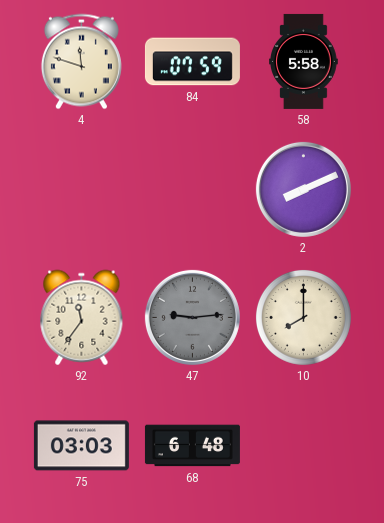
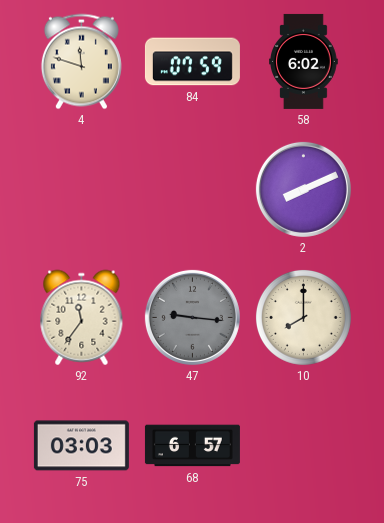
58: 5:58 -> 6:02 (304, 61)
47: 9:14 -> 9:16 (192, 317)
68: 6:48 -> 6:57 (192, 446)
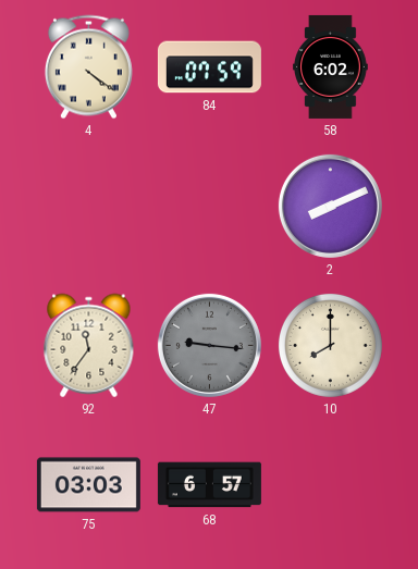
4: 11:48 -> 4:21 (88, 67)
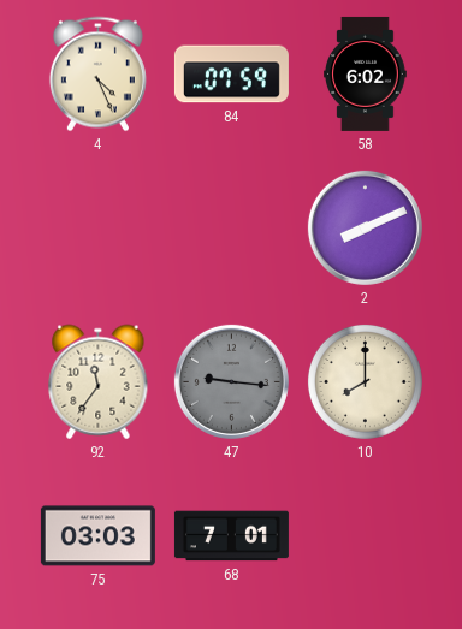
4: 4:21 -> 4:26 (97, 75)
68: 6:57 -> 7:01 (231, 536)
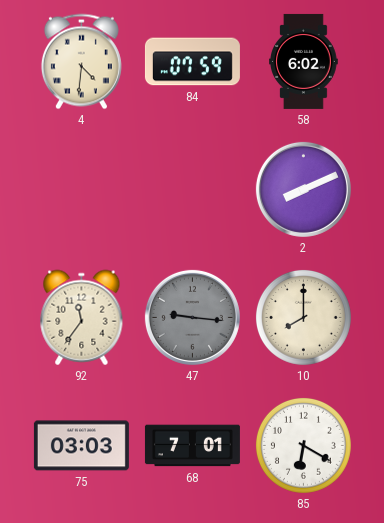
4: 4:26 -> 4:31 (81, 62)
85: none -> 6:20 (303, 445)
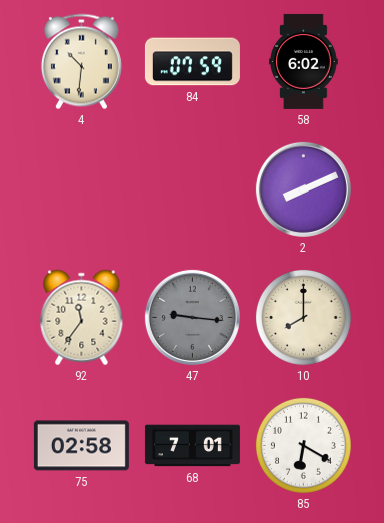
4: 4:31 -> 10:31 (81, 62)
75: 03:03 -> 02:58 (81, 446)
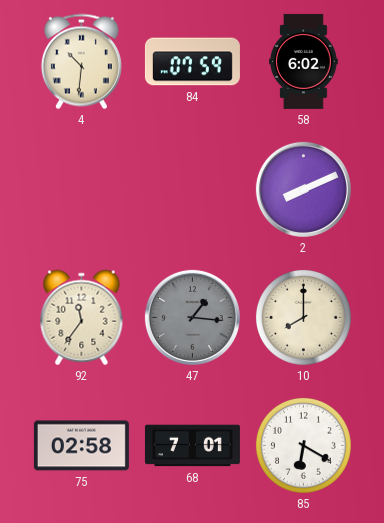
47: 9:16 -> 1:16 (192, 317)
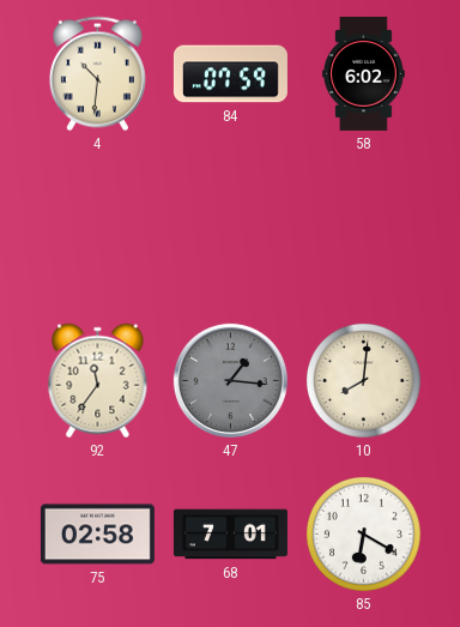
2: 8:11 -> none (303, 189)
10: 8:00 -> 8:01 (363, 380)
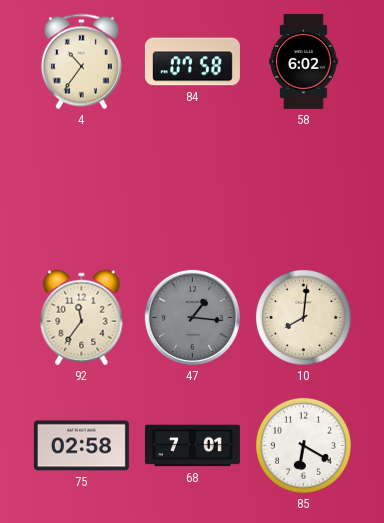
4: 10:31 -> 10:36 (81, 62)
84: 07:59 -> 07:58 (192, 62)
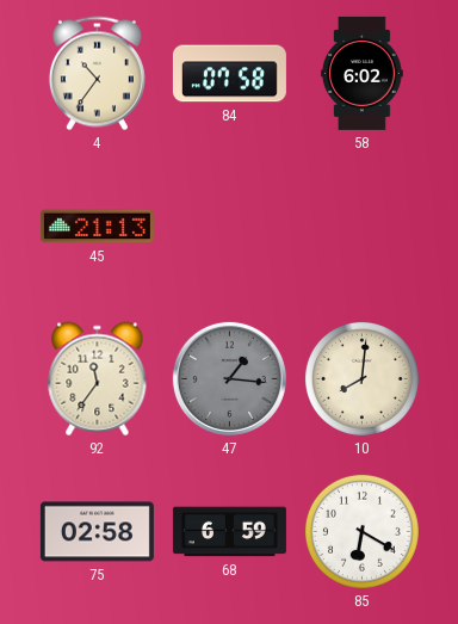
45: none -> 21:13 (97, 227)
68: 7:01 -> 6:59 (229, 532)
